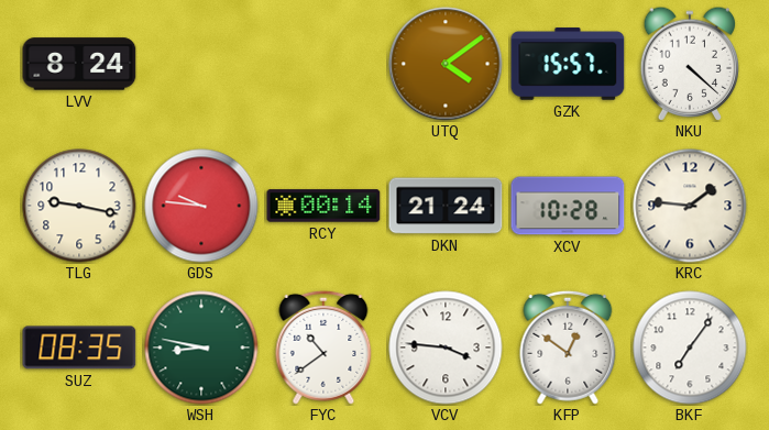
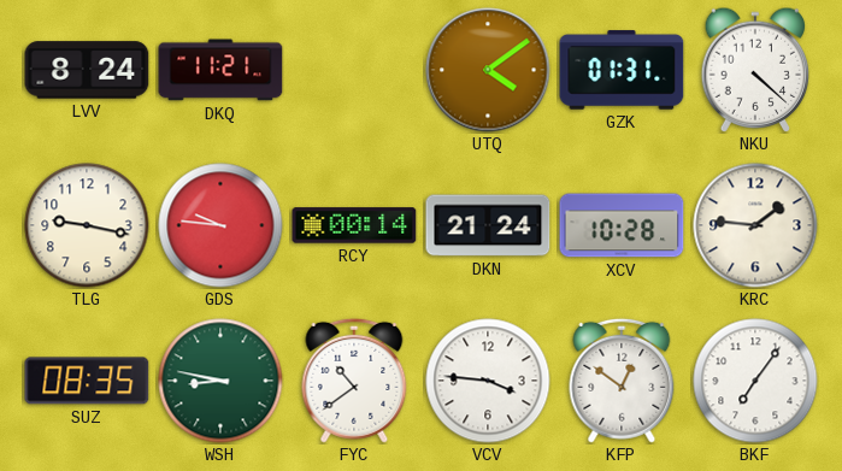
DKQ: none -> 11:21 (220, 70)
GZK: 15:57 -> 01:31 (622, 70)
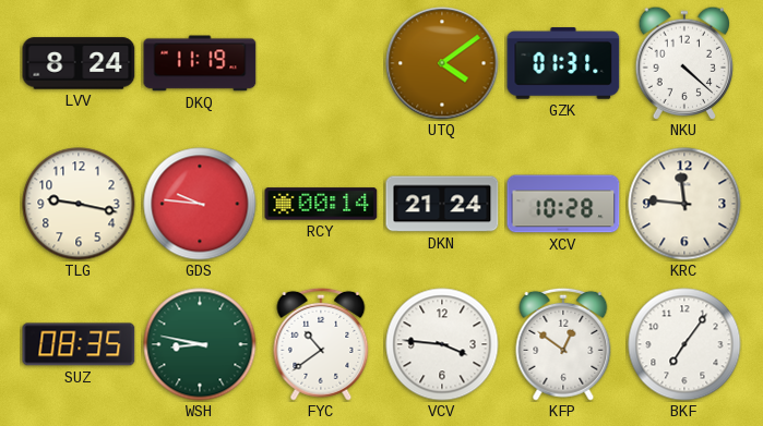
DKQ: 11:21 -> 11:19 (200, 63)
KRC: 1:46 -> 11:46 (684, 204)
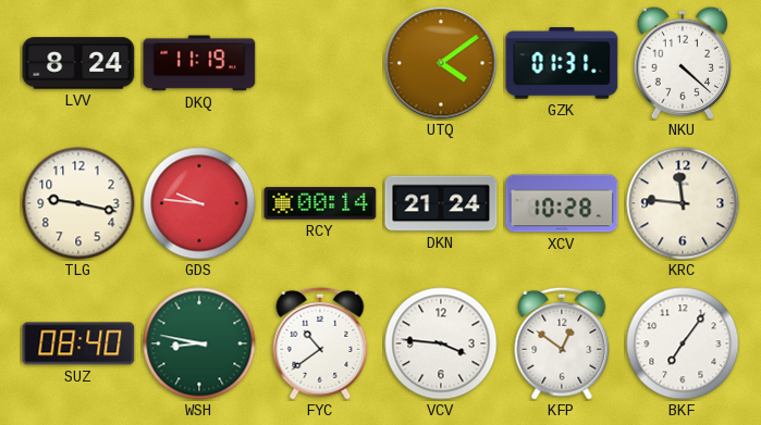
SUZ: 08:35 -> 08:40 (78, 343)
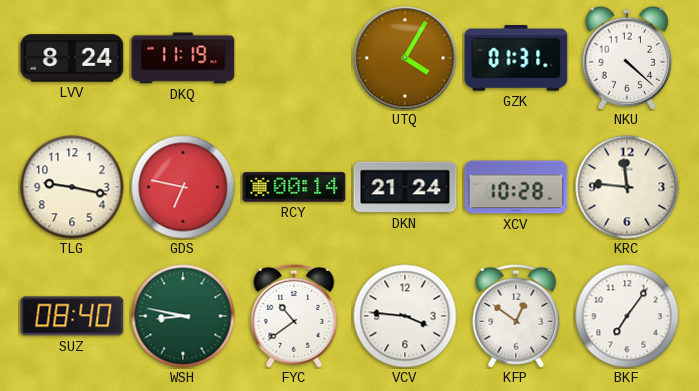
UTQ: 4:09 -> 4:05 (405, 58)
GDS: 9:46 -> 6:47 (183, 187)
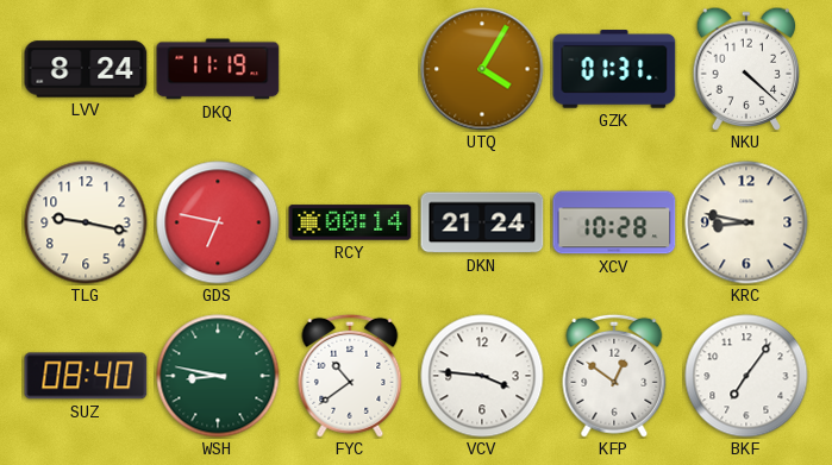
KRC: 11:46 -> 8:47 (746, 222)
